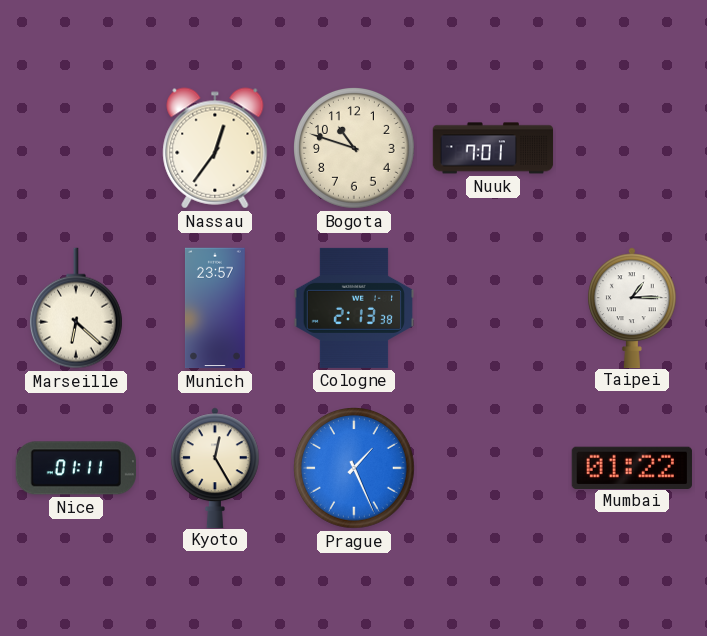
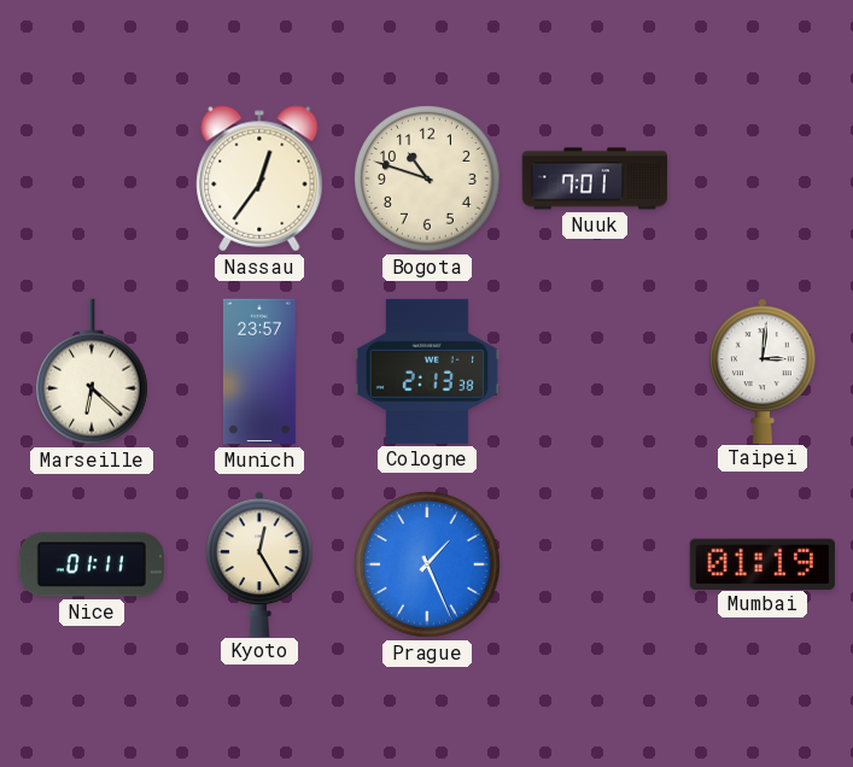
Taipei: 1:15 -> 3:01 (764, 370)
Mumbai: 01:22 -> 01:19 (763, 563)
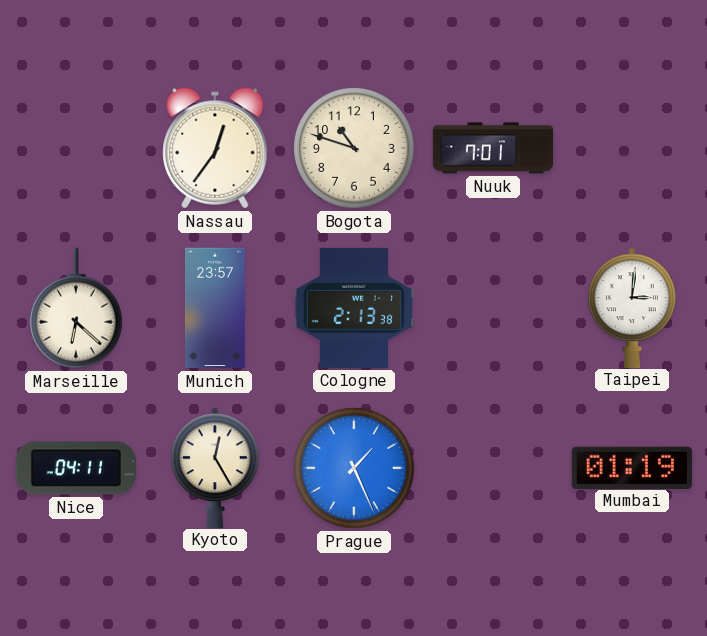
Nice: 01:11 -> 04:11 (76, 468)
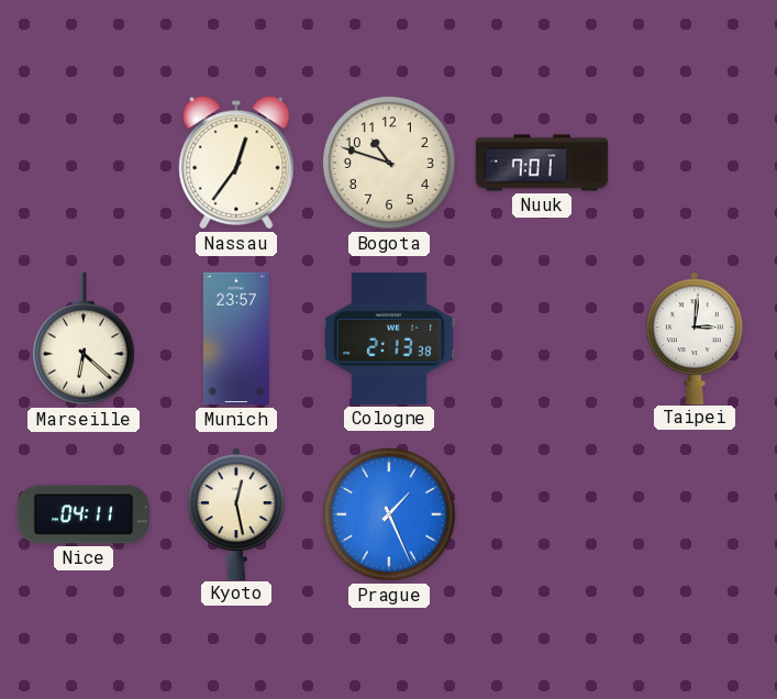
Kyoto: 12:25 -> 12:28 (237, 513)
Mumbai: 01:19 -> none (632, 467)
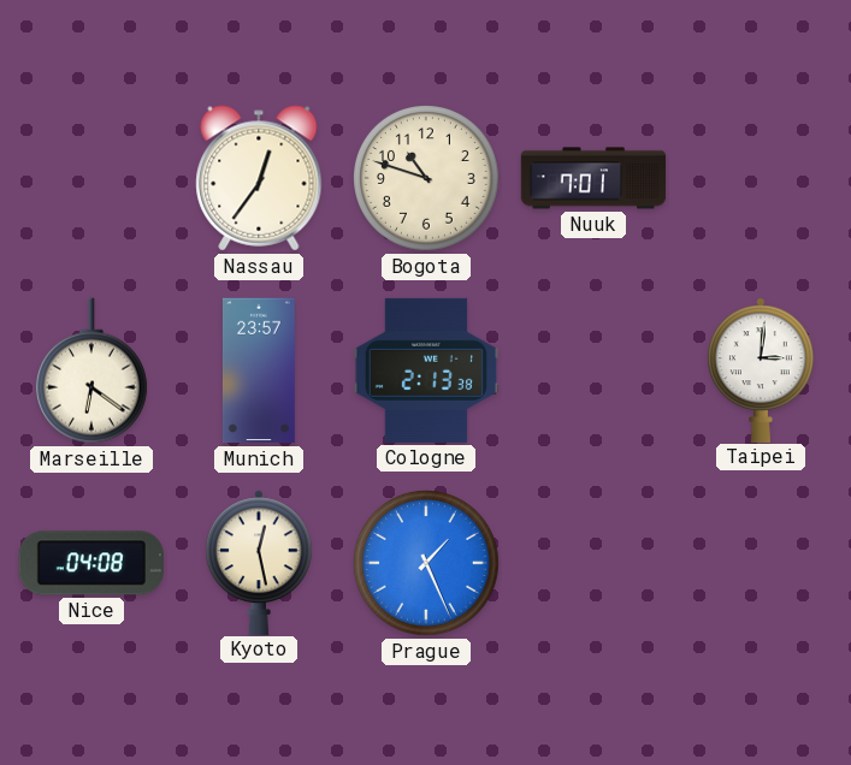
Marseille: 6:22 -> 6:21 (91, 370)
Nice: 04:11 -> 04:08 (91, 563)
